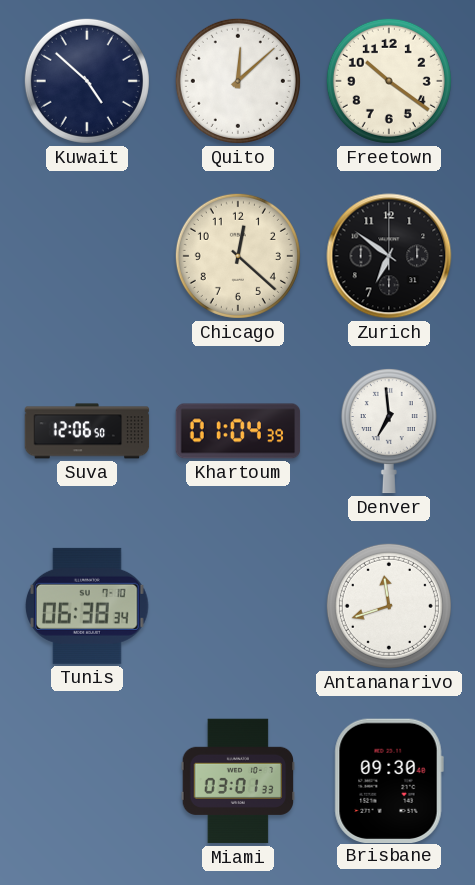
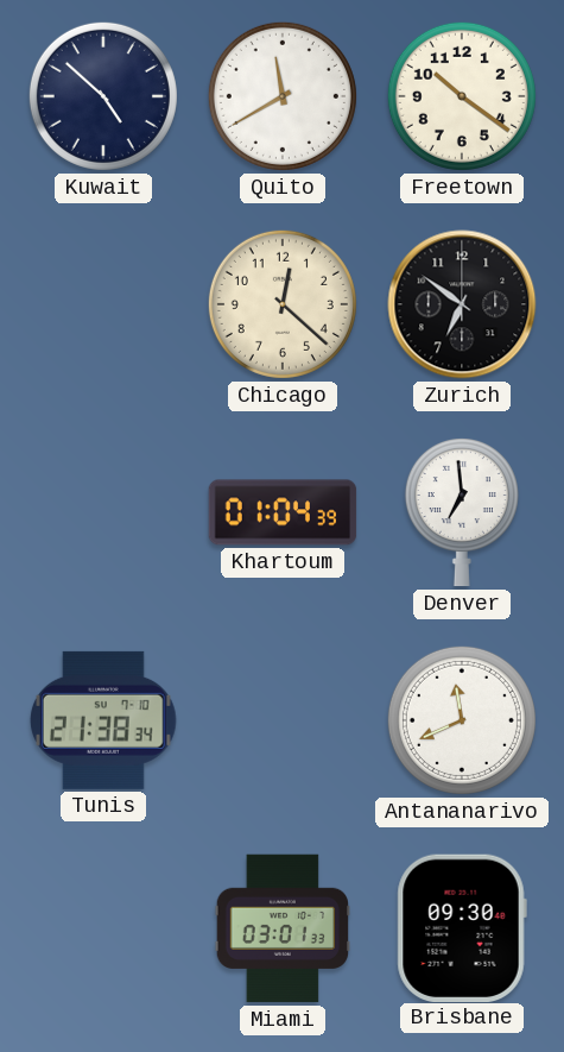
Quito: 12:08 -> 11:40 (283, 96)
Suva: 12:06 -> none (87, 431)
Tunis: 06:38 -> 21:38 (103, 720)
Antananarivo: 11:42 -> 11:41 (462, 720)
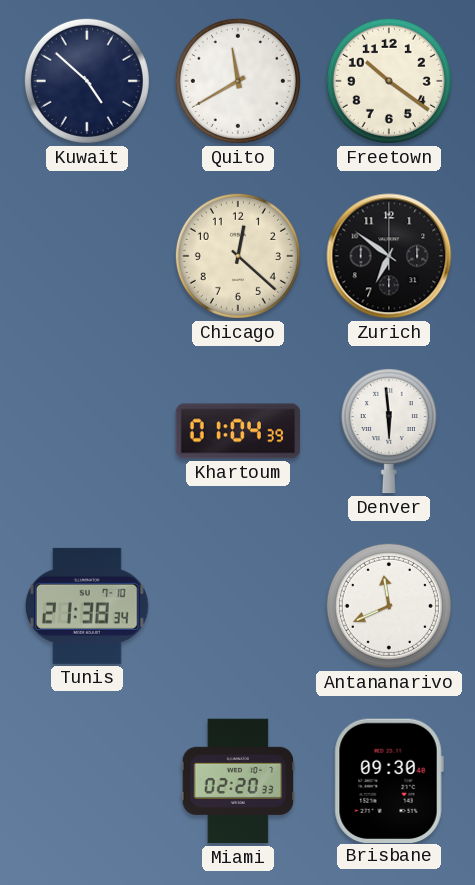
Denver: 6:59 -> 5:59 (389, 431)
Miami: 03:01 -> 02:20 (237, 781)
